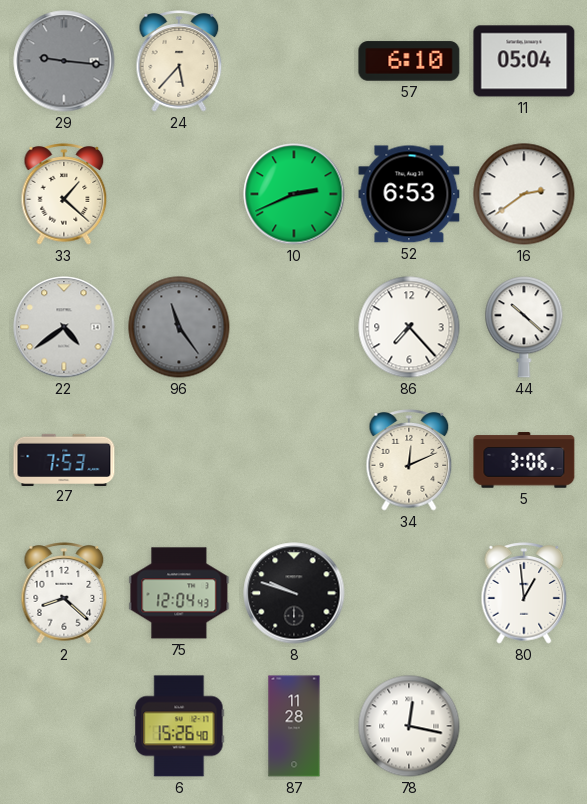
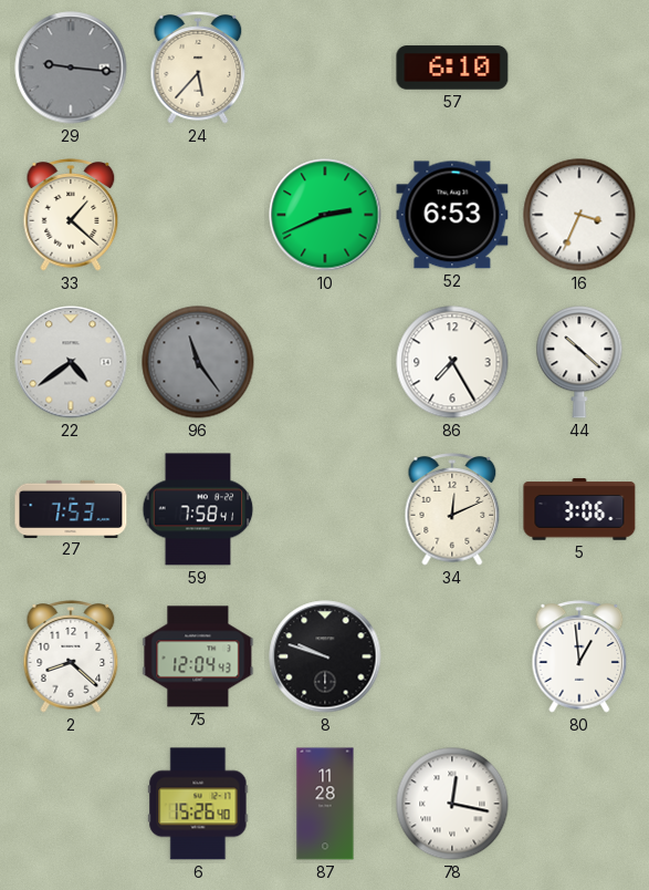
11: 05:04 -> none (524, 61)
16: 2:39 -> 3:34 (579, 215)
86: 7:23 -> 7:25 (452, 362)
59: none -> 7:58 (198, 509)
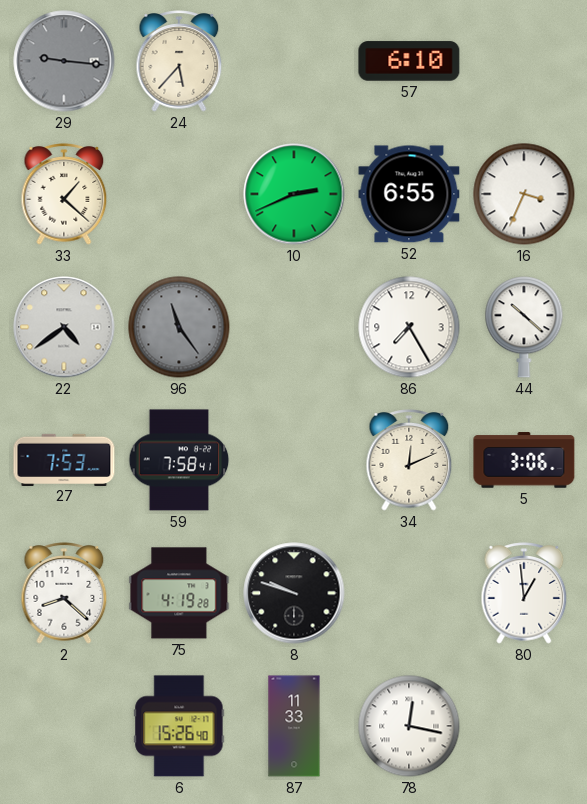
52: 6:53 -> 6:55 (409, 194)
75: 12:04 -> 4:19 (179, 593)
87: 11:28 -> 11:33 (294, 726)
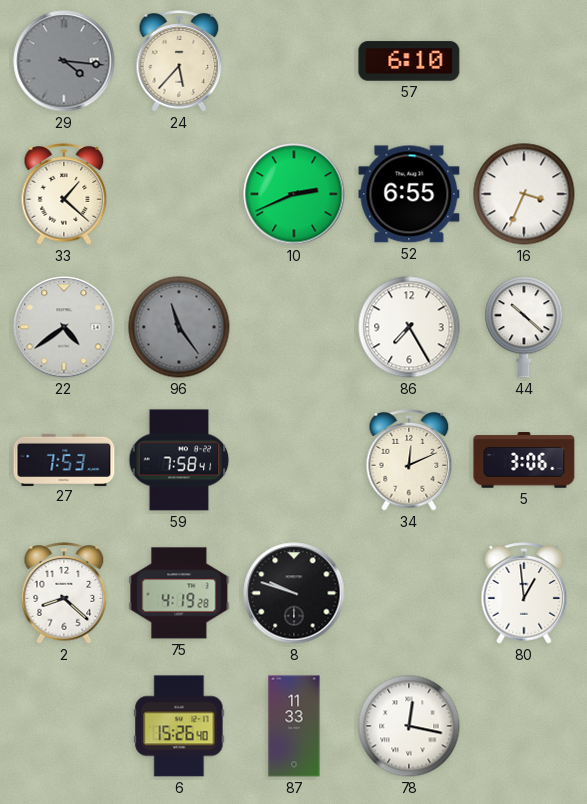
29: 9:16 -> 4:16 (64, 61)
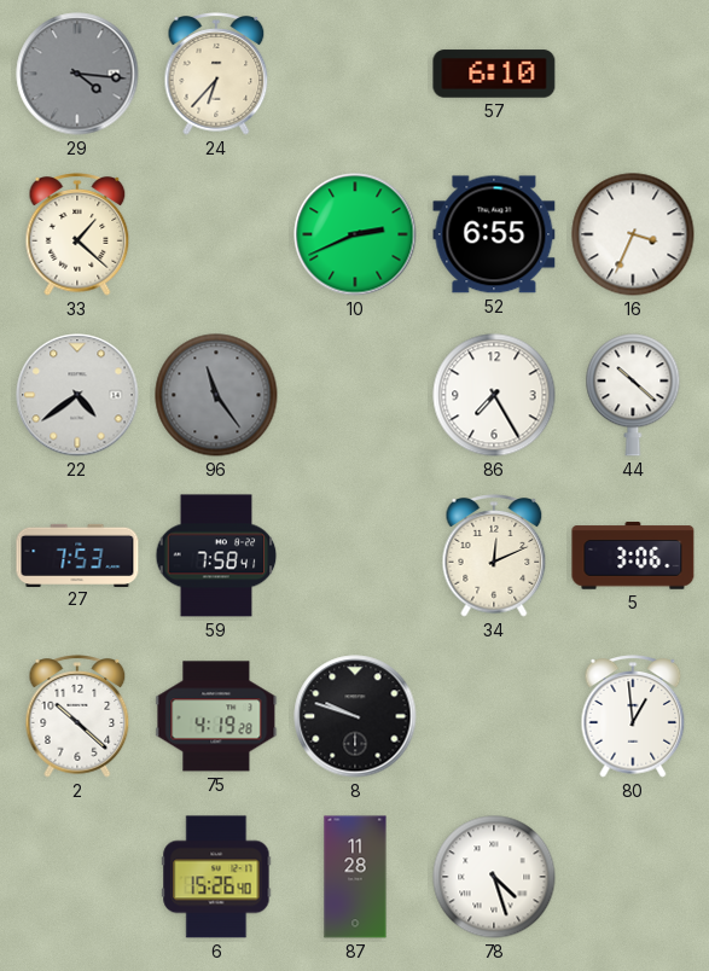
24: 5:37 -> 6:37 (216, 74)
2: 8:22 -> 10:22 (77, 716)
87: 11:33 -> 11:28 (355, 877)
78: 12:17 -> 4:27 (494, 877)
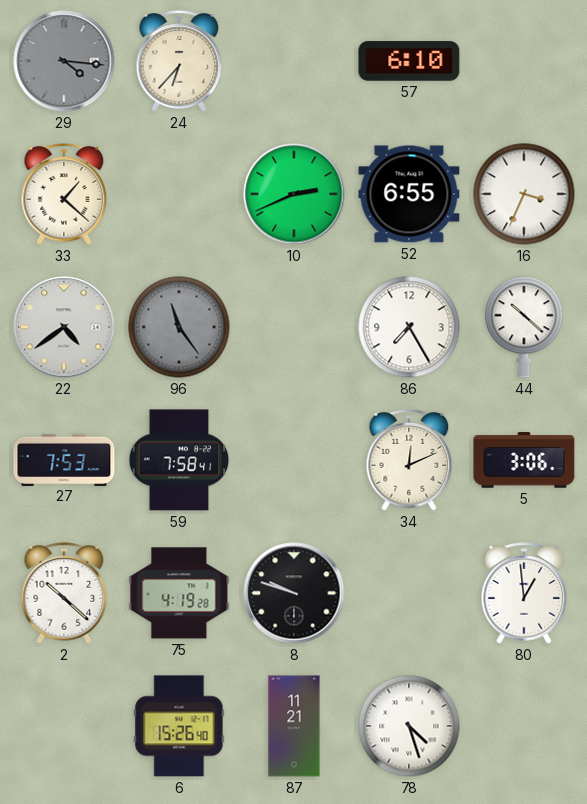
87: 11:28 -> 11:21 (294, 726)
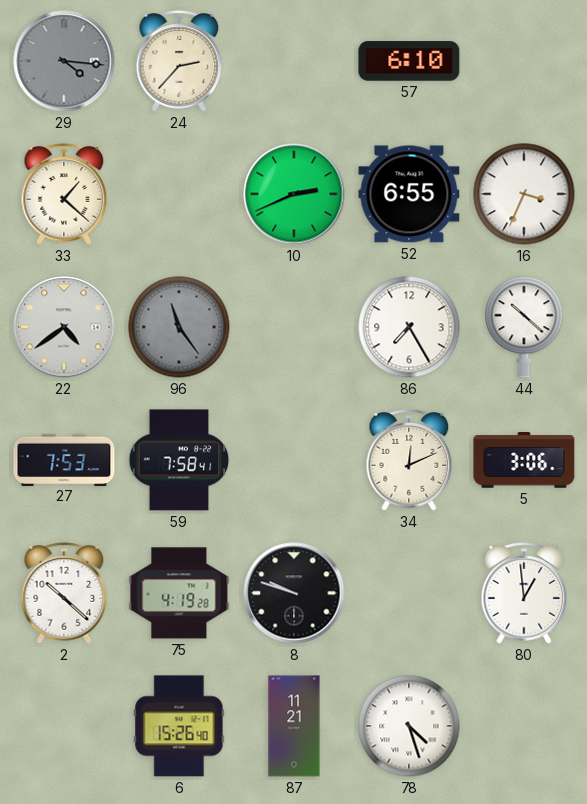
24: 6:37 -> 2:37 (179, 61)
